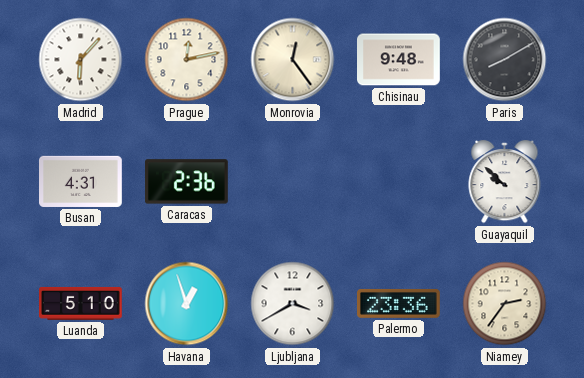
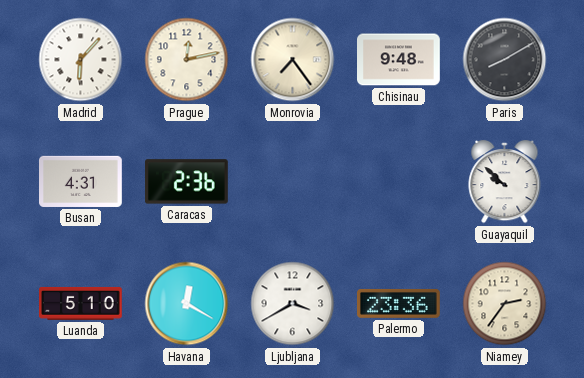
Monrovia: 12:24 -> 7:24 (293, 60)
Havana: 12:57 -> 12:20 (187, 304)
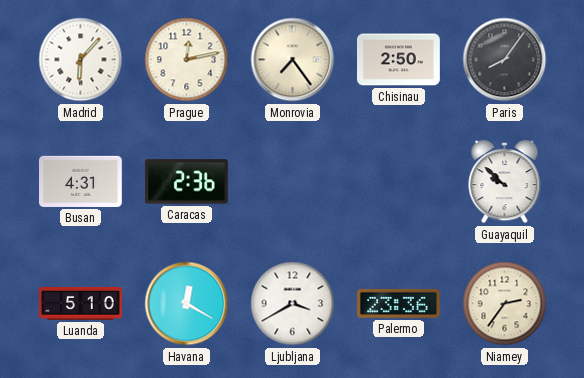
Chisinau: 9:48 -> 2:50 (399, 60)
Paris: 8:10 -> 8:06 (505, 60)
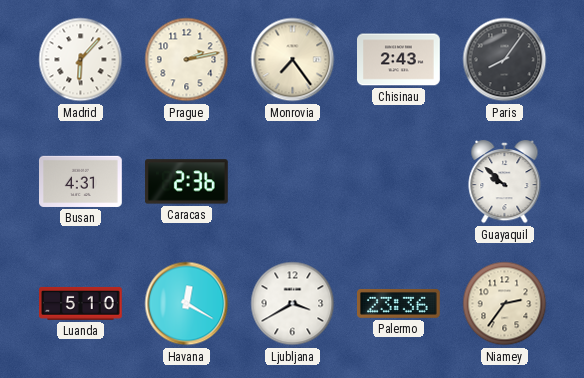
Prague: 12:13 -> 2:13 (187, 60)
Chisinau: 2:50 -> 2:43 (399, 60)
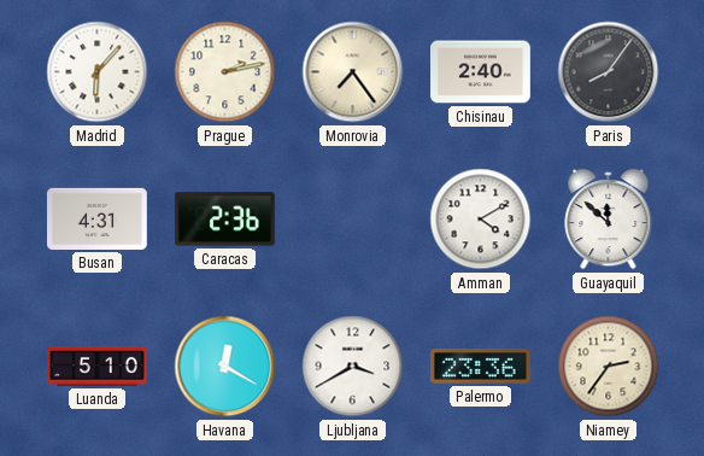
Chisinau: 2:43 -> 2:40 (481, 72)
Amman: none -> 4:10 (481, 220)
Guayaquil: 9:52 -> 11:52 (609, 220)
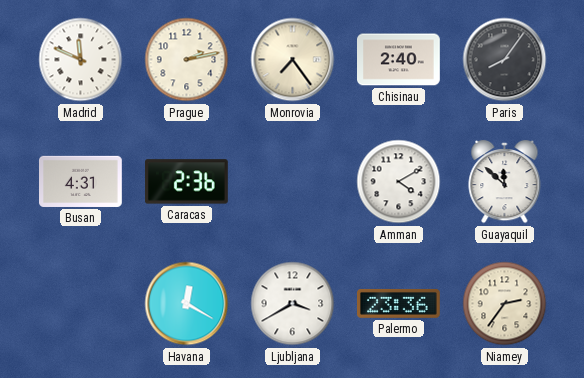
Madrid: 6:07 -> 11:49 (81, 60)
Luanda: 5:10 -> none (98, 366)
